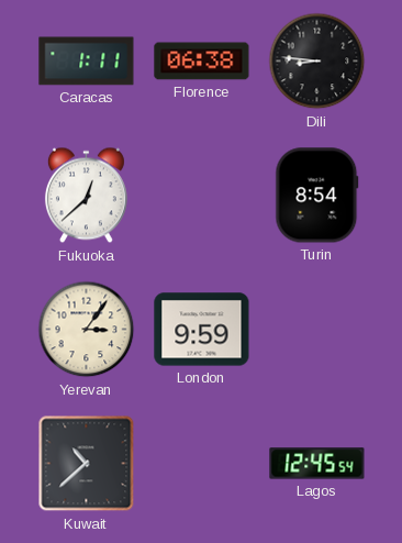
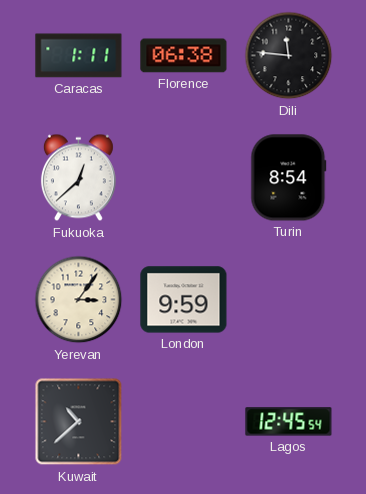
Dili: 8:46 -> 11:46 (289, 56)
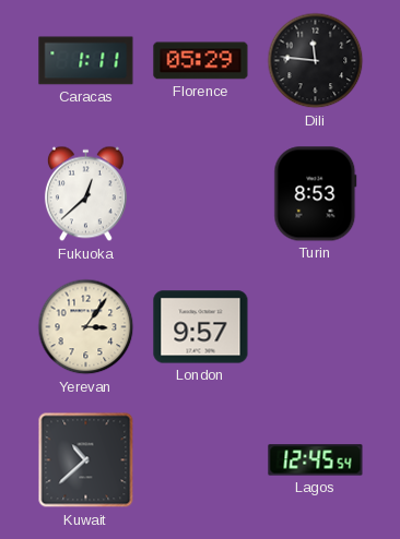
Florence: 06:38 -> 05:29 (201, 61)
Turin: 8:54 -> 8:53 (316, 194)
London: 9:59 -> 9:57 (201, 327)
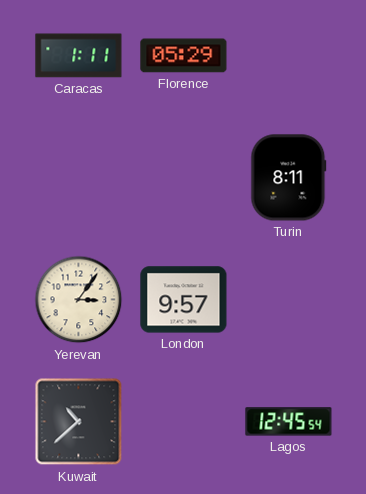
Dili: 11:46 -> none (316, 61)
Fukuoka: 12:38 -> none (85, 194)
Turin: 8:53 -> 8:11 (289, 178)
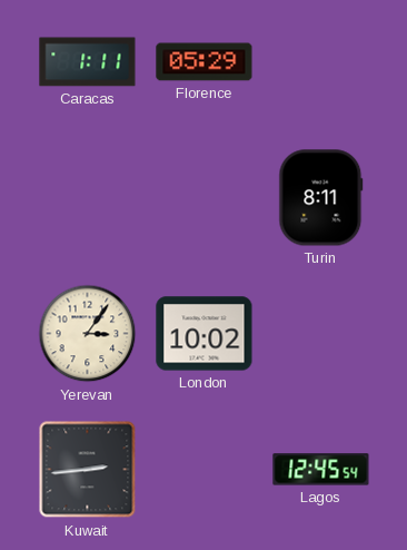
London: 9:57 -> 10:02 (205, 334)
Kuwait: 10:38 -> 2:44 (88, 470)
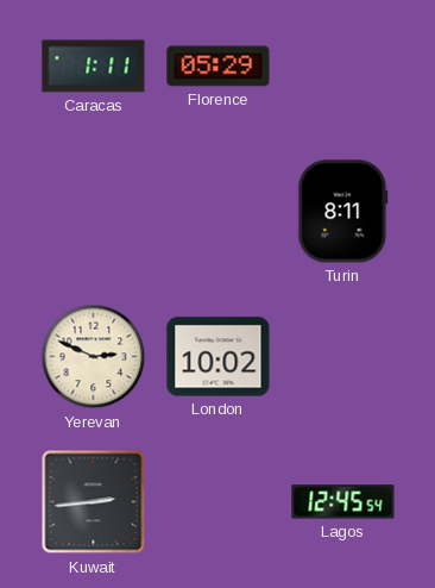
Yerevan: 3:06 -> 2:49 (94, 357)
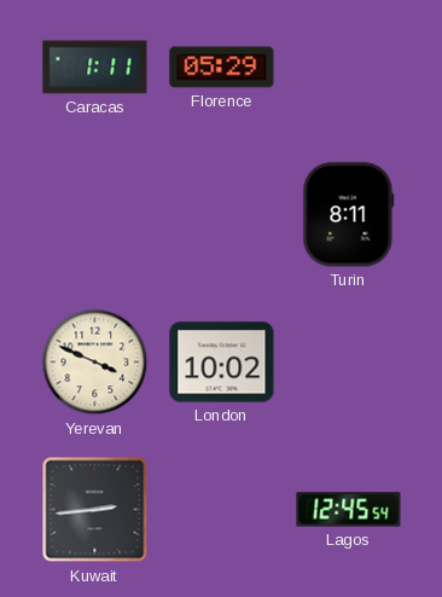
Yerevan: 2:49 -> 3:49 (95, 363)
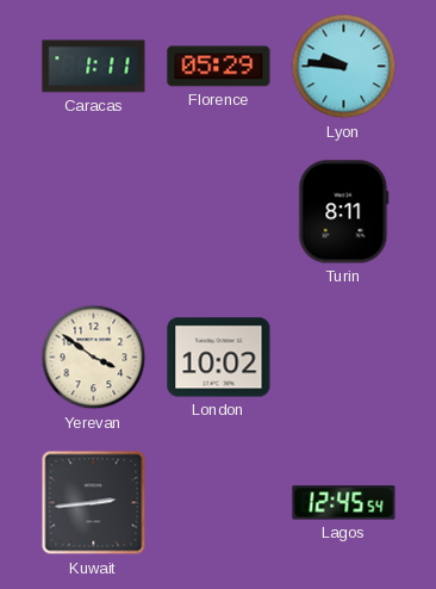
Lyon: none -> 9:46 (344, 67)
Yerevan: 3:49 -> 3:51 (94, 358)
